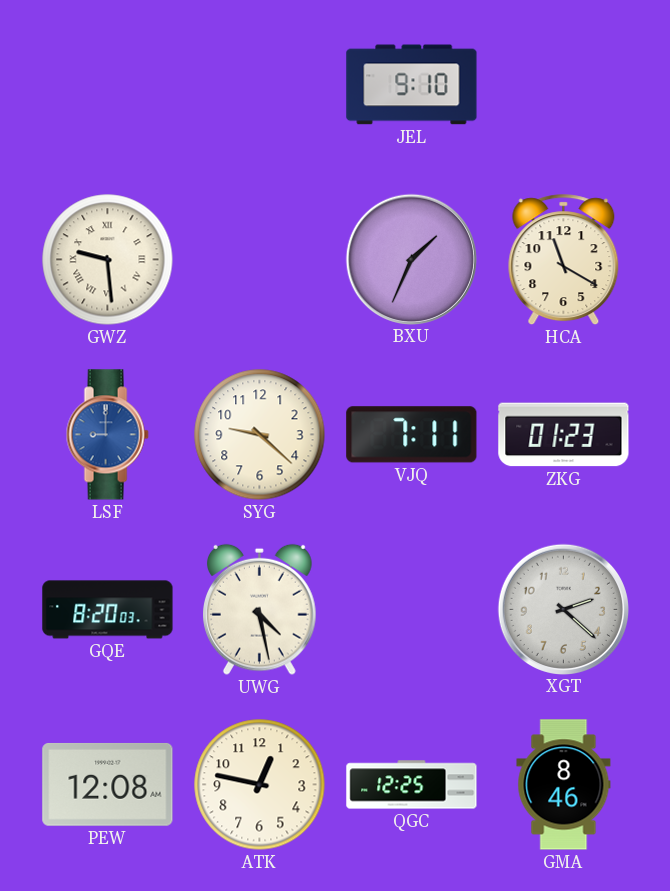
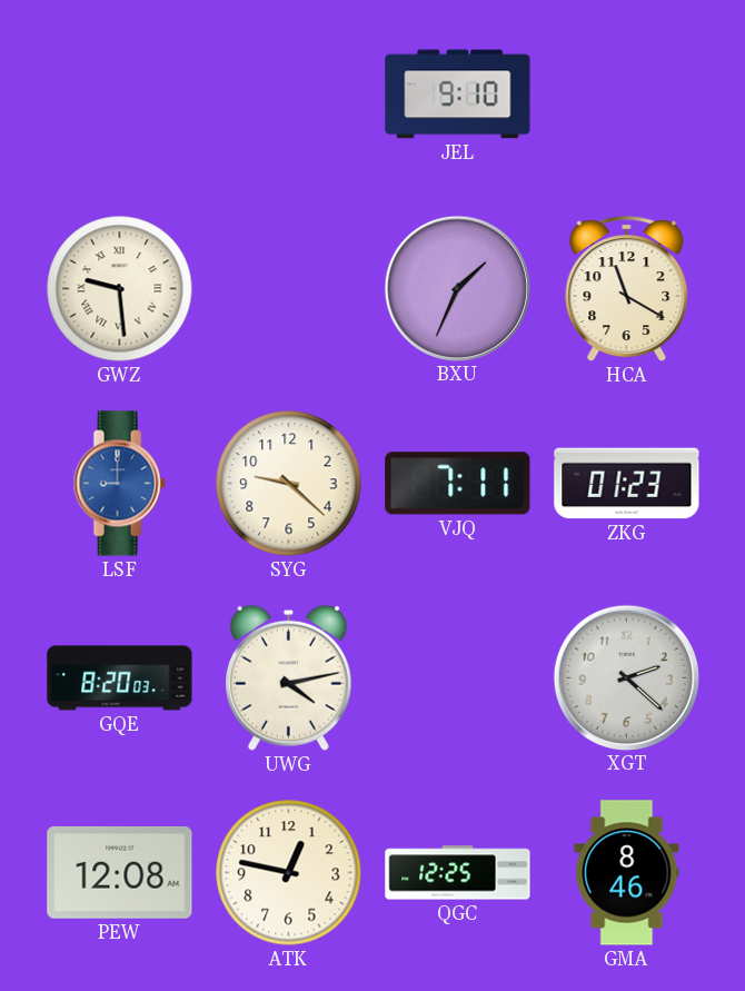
UWG: 4:28 -> 4:13 (289, 677)
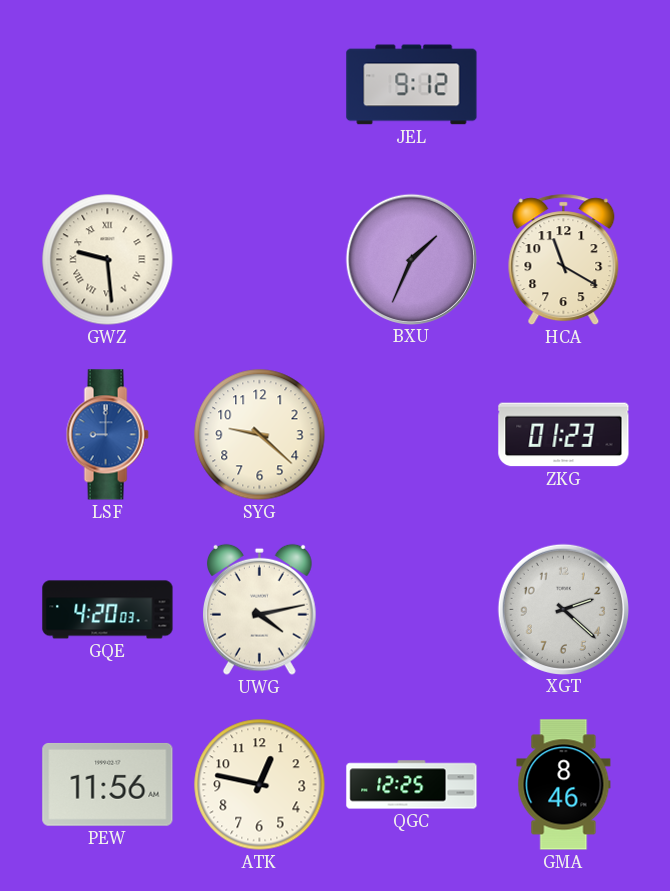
JEL: 9:10 -> 9:12 (412, 85)
VJQ: 7:11 -> none (458, 484)
GQE: 8:20 -> 4:20 (108, 610)
PEW: 12:08 -> 11:56 (108, 784)
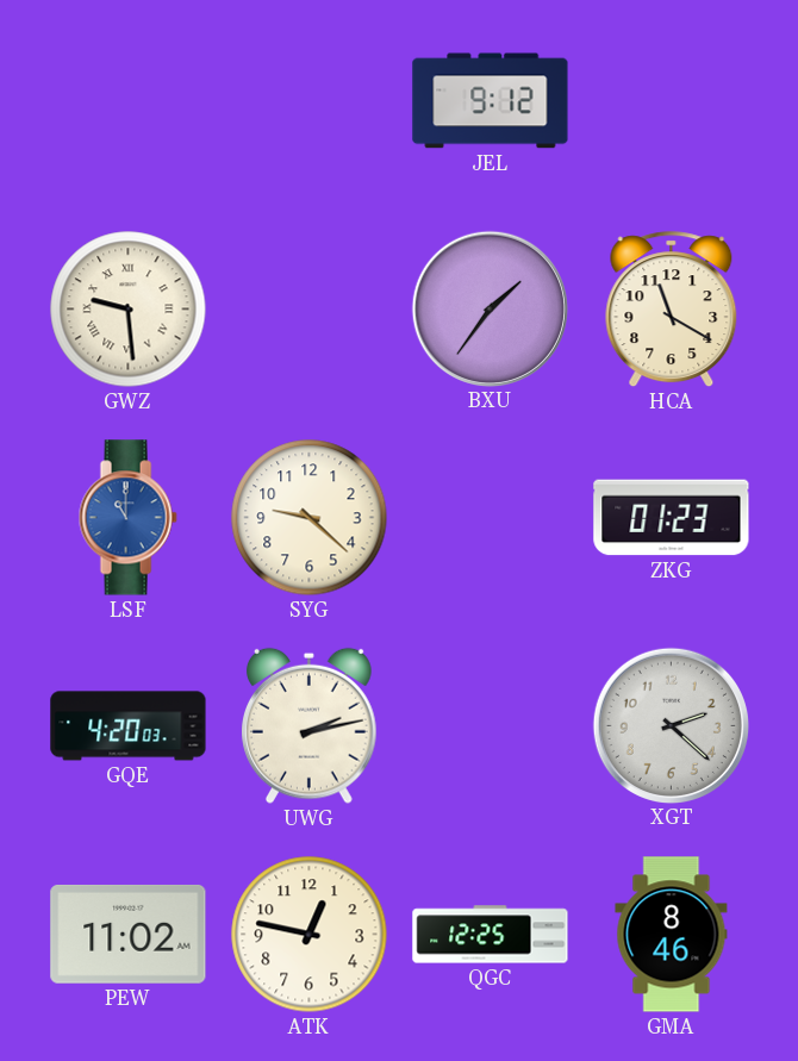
BXU: 1:34 -> 1:36 (490, 308)
LSF: 9:00 -> 11:00 (127, 518)
UWG: 4:13 -> 2:13 (310, 725)
PEW: 11:56 -> 11:02 (129, 934)
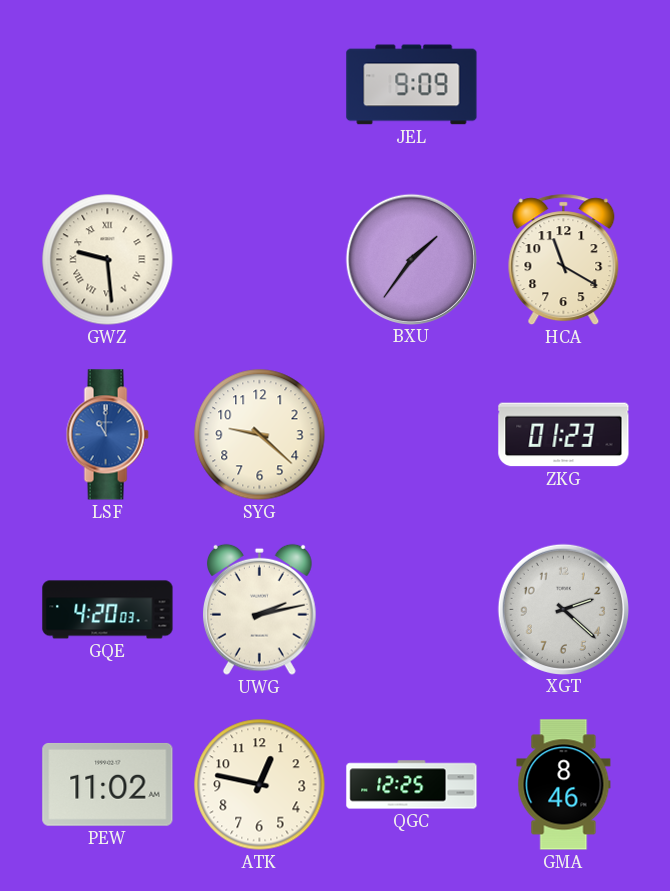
JEL: 9:12 -> 9:09 (412, 85)
